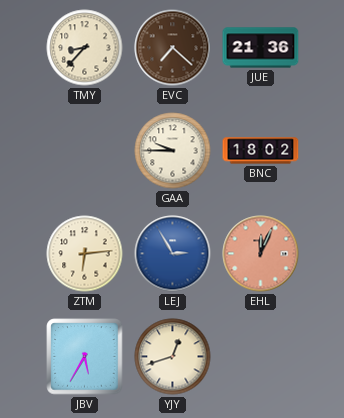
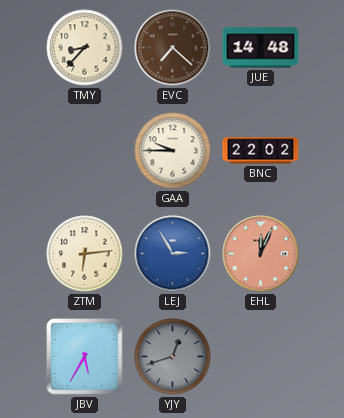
JUE: 21:36 -> 14:48 (261, 48)
BNC: 18:02 -> 22:02 (261, 151)
YJY dial: cream -> grey (173, 357)
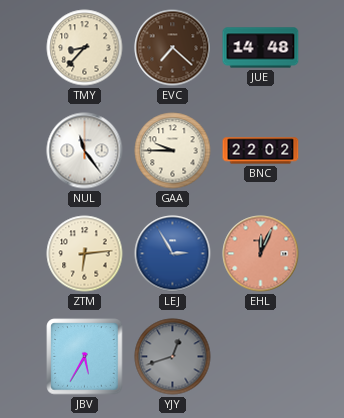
NUL: none -> 11:24 (85, 151)
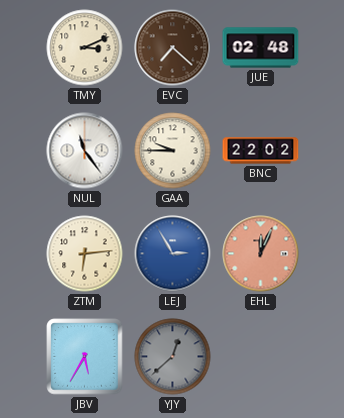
TMY: 8:37 -> 3:11 (85, 48)
JUE: 14:48 -> 02:48 (261, 48)
YJY: 12:42 -> 12:38 (173, 357)
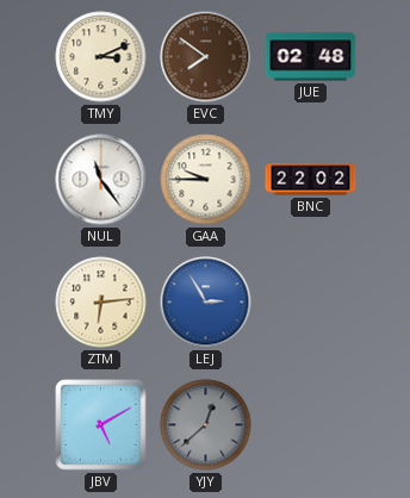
EVC: 7:22 -> 7:51 (206, 57)
EHL: 12:04 -> none (261, 254)
JBV: 5:35 -> 5:10 (101, 425)
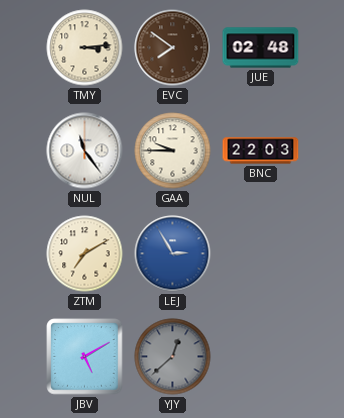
TMY: 3:11 -> 3:14 (85, 48)
BNC: 22:02 -> 22:03 (261, 151)
ZTM: 6:14 -> 7:10 (85, 254)
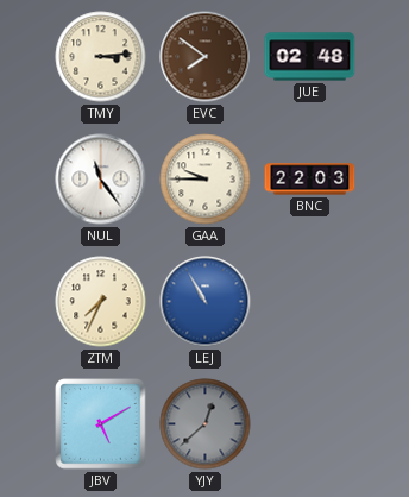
ZTM: 7:10 -> 7:34 (101, 302)
LEJ: 2:55 -> 10:55 (206, 302)
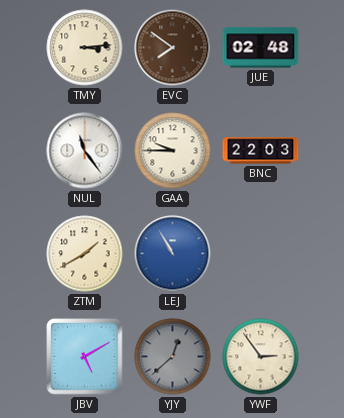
ZTM: 7:34 -> 1:40 (85, 254)
YWF: none -> 2:54 (261, 357)
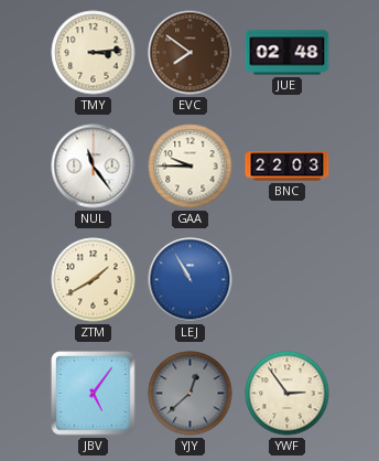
JBV: 5:10 -> 5:06 (94, 394)
